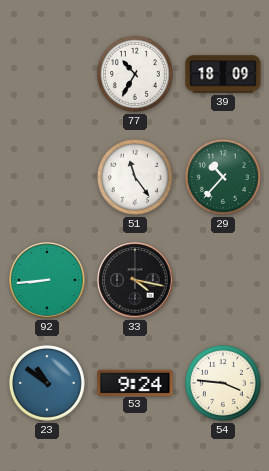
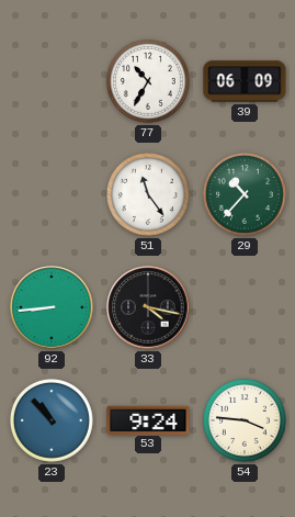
39: 18:09 -> 06:09 (245, 81)
23: 10:51 -> 10:53 (52, 420)
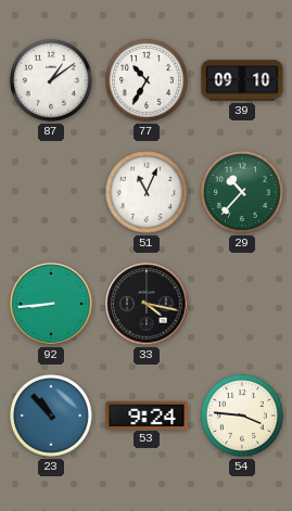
87: none -> 1:09 (51, 80)
39: 06:09 -> 09:10 (242, 80)
51: 11:24 -> 11:04 (147, 192)
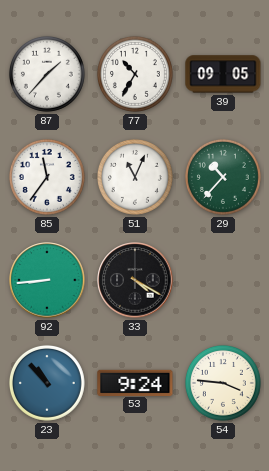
87: 1:09 -> 1:37 (47, 74)
39: 09:10 -> 09:05 (223, 74)
85: none -> 11:36 (47, 177)
33: 4:17 -> 4:20 (135, 280)
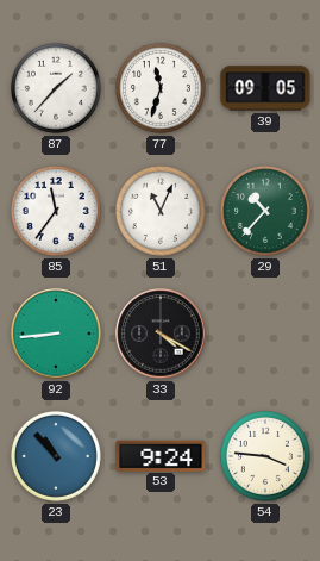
77: 10:35 -> 11:33 (161, 88)
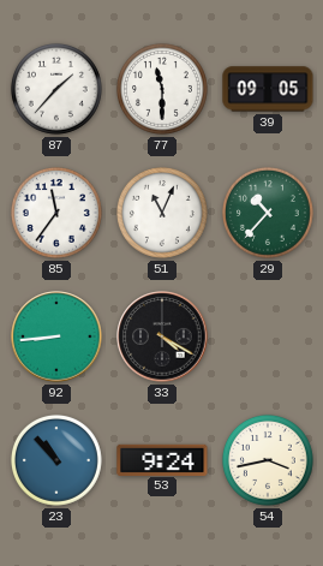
77: 11:33 -> 11:30 (162, 89)
54: 3:46 -> 3:43 (268, 460)
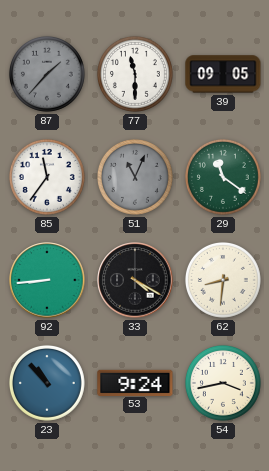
87 dial: white -> grey (47, 74)
51 dial: white -> grey (135, 177)
29: 10:37 -> 11:21 (223, 177)
62: none -> 8:31 (223, 280)
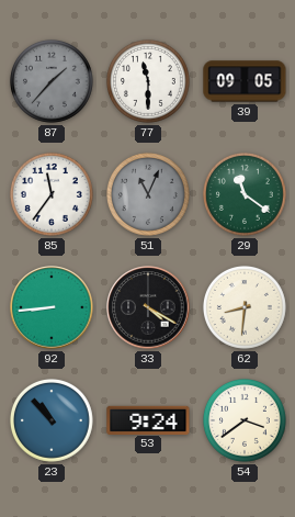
54: 3:43 -> 3:39 (245, 420)
